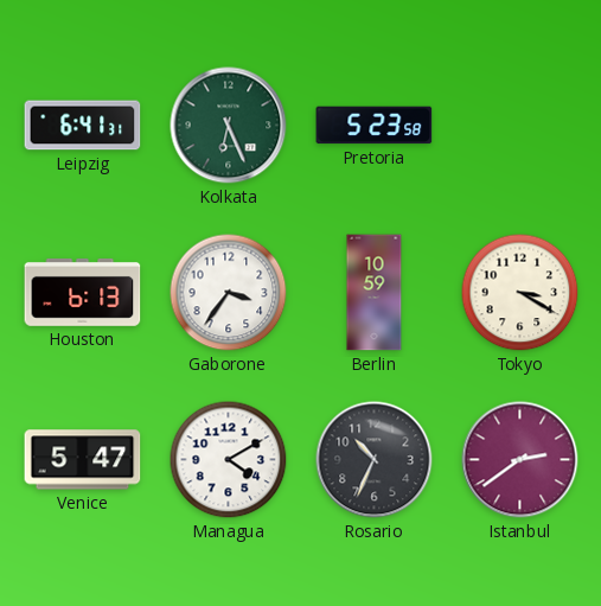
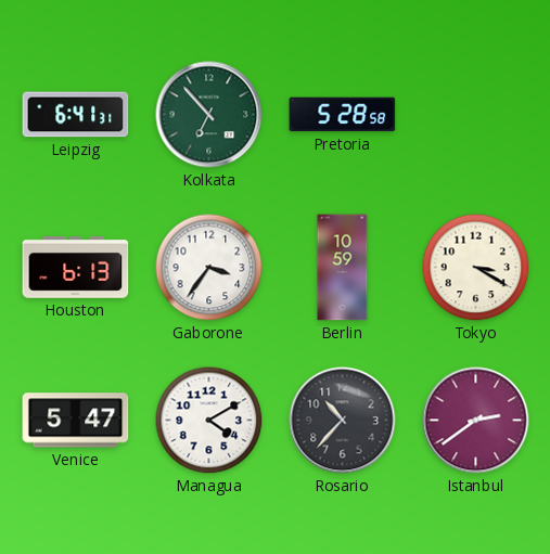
Kolkata: 6:26 -> 6:53 (209, 115)
Pretoria: 5:23 -> 5:28 (343, 115)
Rosario: 10:34 -> 10:37 (343, 421)
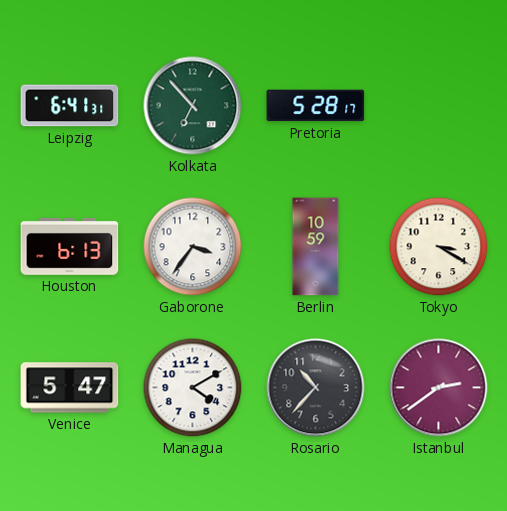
Pretoria: 5:28:58 -> 5:28:17 (316, 106)
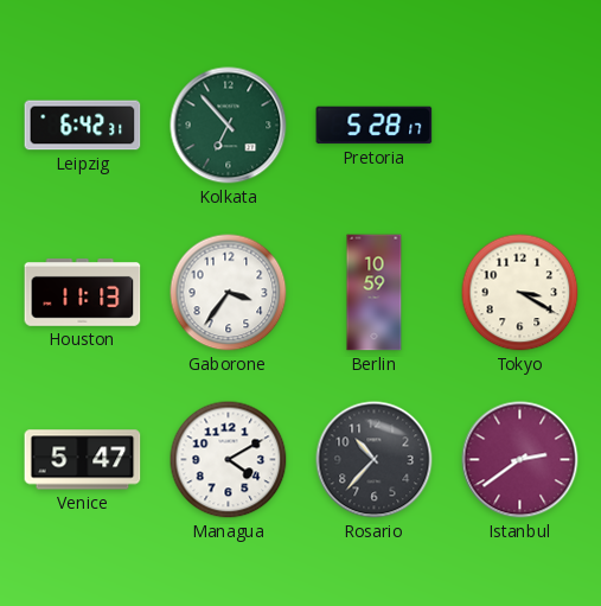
Leipzig: 6:41 -> 6:42 (83, 126)
Houston: 6:13 -> 11:13 (83, 292)
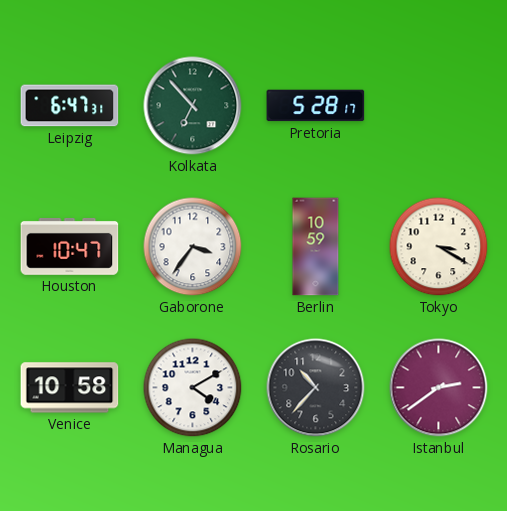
Leipzig: 6:42 -> 6:47 (70, 106)
Houston: 11:13 -> 10:47 (70, 246)
Venice: 5:47 -> 10:58 (70, 388)
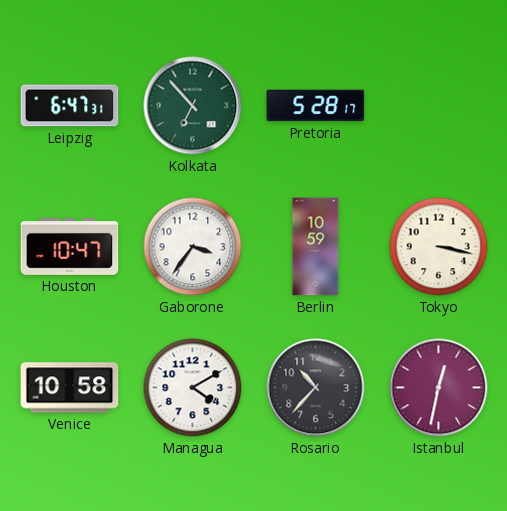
Tokyo: 3:20 -> 3:17 (439, 247)
Istanbul: 2:39 -> 12:32 (439, 388)
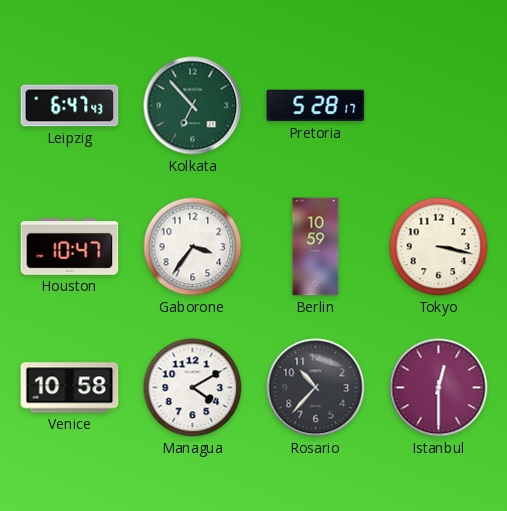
Leipzig: 6:47:31 -> 6:47:43 (70, 106)
Istanbul: 12:32 -> 12:30 (439, 388)
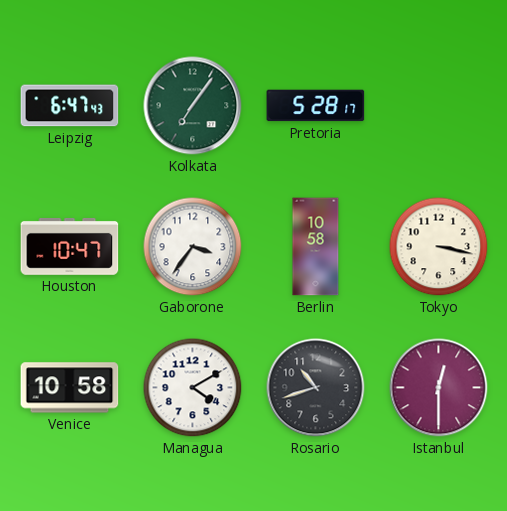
Kolkata: 6:53 -> 7:06 (193, 106)
Berlin: 10:59 -> 10:58 (316, 247)
Rosario: 10:37 -> 10:42 (316, 388)
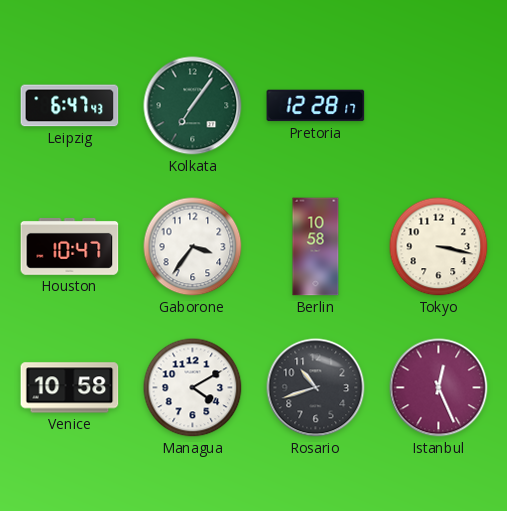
Pretoria: 5:28 -> 12:28 (316, 106)
Istanbul: 12:30 -> 12:26 (439, 388)
